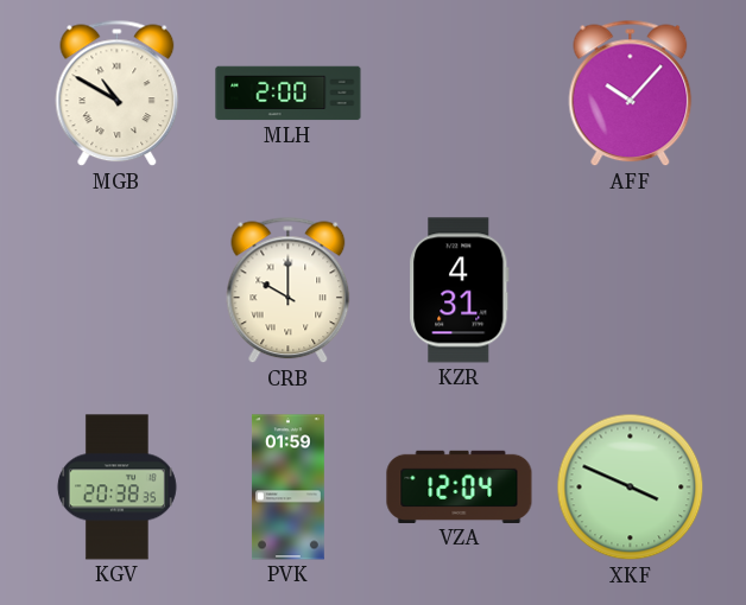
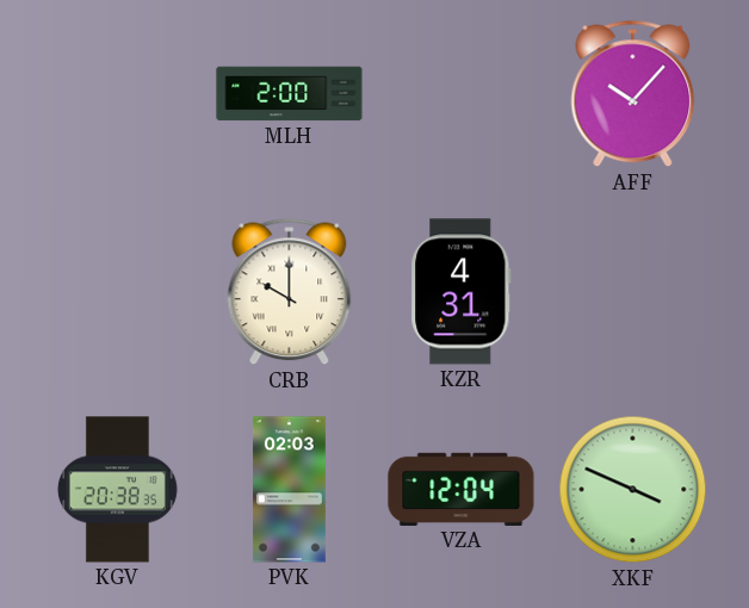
MGB: 10:50 -> none (118, 94)
PVK: 01:59 -> 02:03 (289, 490)
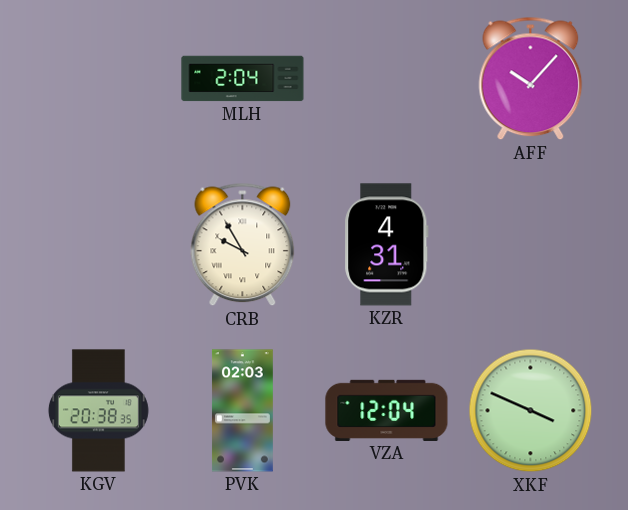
MLH: 2:00 -> 2:04 (243, 79)
CRB: 10:00 -> 9:55 (243, 245)
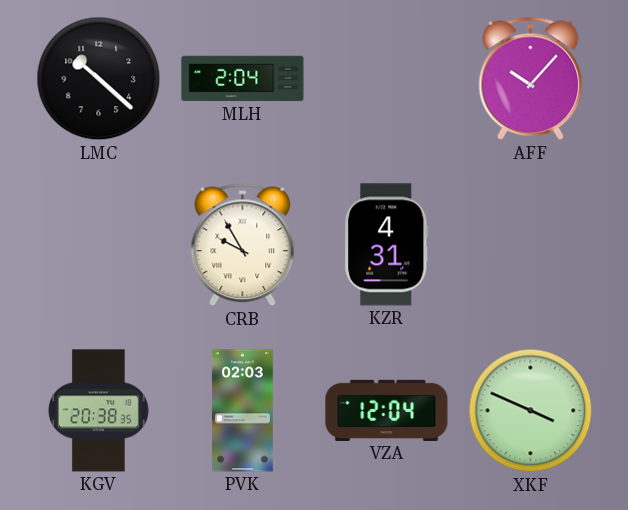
LMC: none -> 10:22 (99, 79)
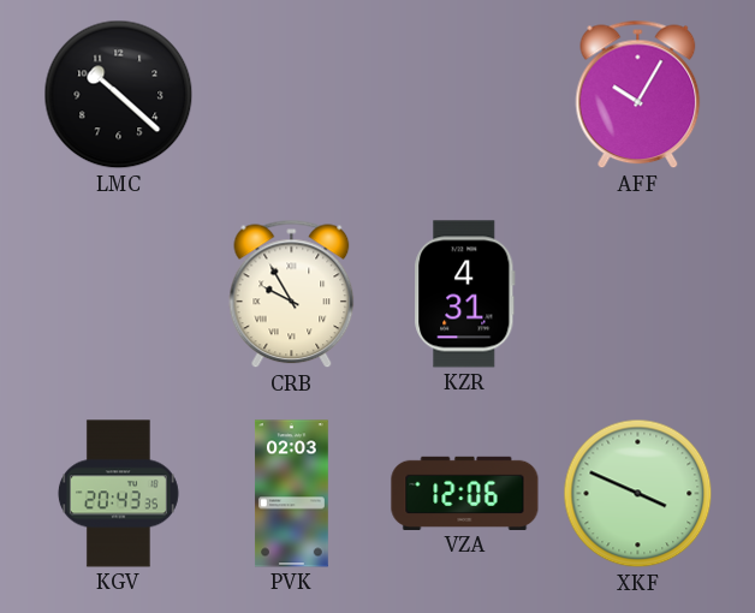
MLH: 2:04 -> none (243, 79)
AFF: 10:07 -> 10:05 (638, 95)
KGV: 20:38 -> 20:43 (118, 494)
VZA: 12:04 -> 12:06 (465, 493)
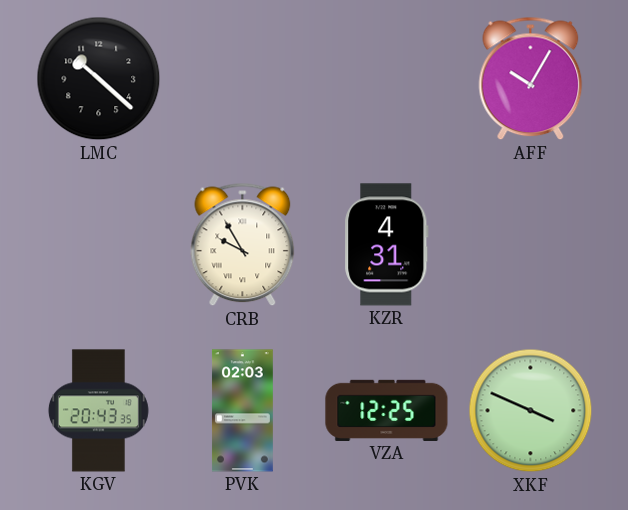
VZA: 12:06 -> 12:25 (387, 410)
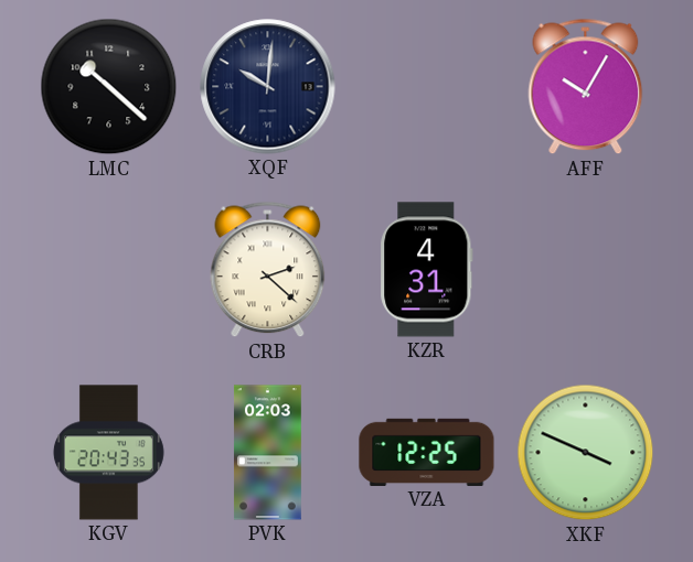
XQF: none -> 10:01 (268, 87)
CRB: 9:55 -> 2:22 (268, 270)
